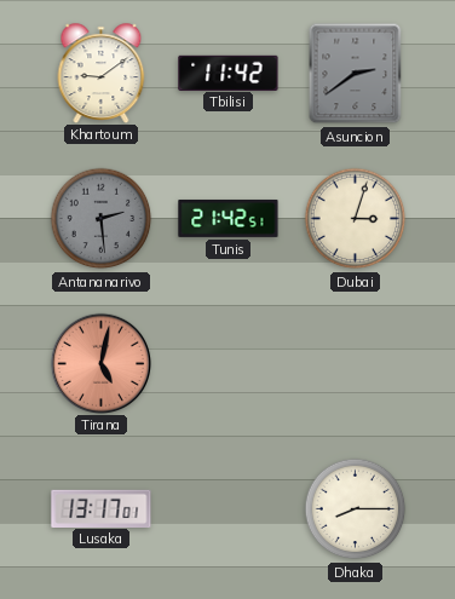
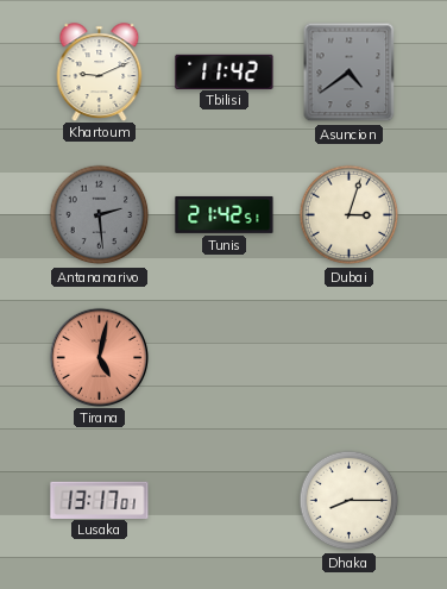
Khartoum: 9:09 -> 9:11 (100, 71)
Asuncion: 2:39 -> 4:39 (350, 73)
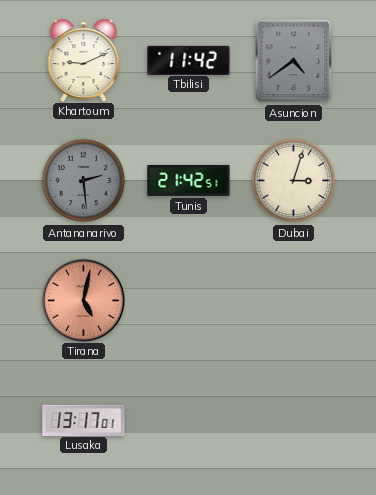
Dhaka: 8:15 -> none (350, 501)
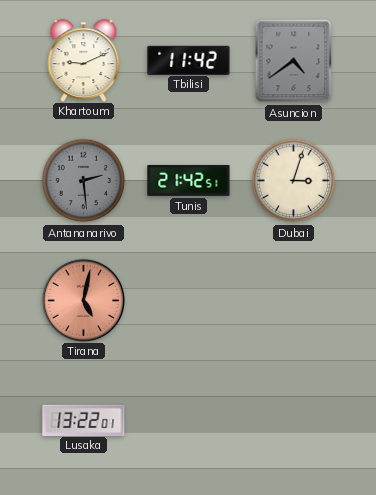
Lusaka: 13:17 -> 13:22 (84, 420)
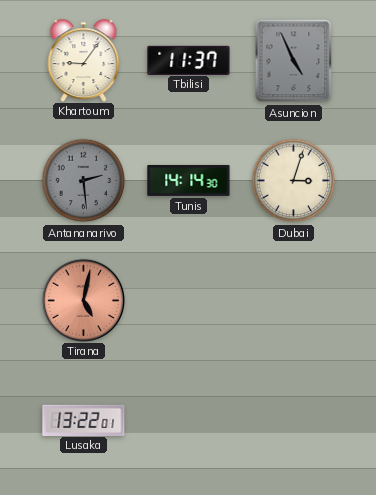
Khartoum: 9:11 -> 9:06 (84, 60)
Tbilisi: 11:42 -> 11:37 (189, 60)
Asuncion: 4:39 -> 4:56 (294, 61)
Tunis: 21:42 -> 14:14 (189, 180)
